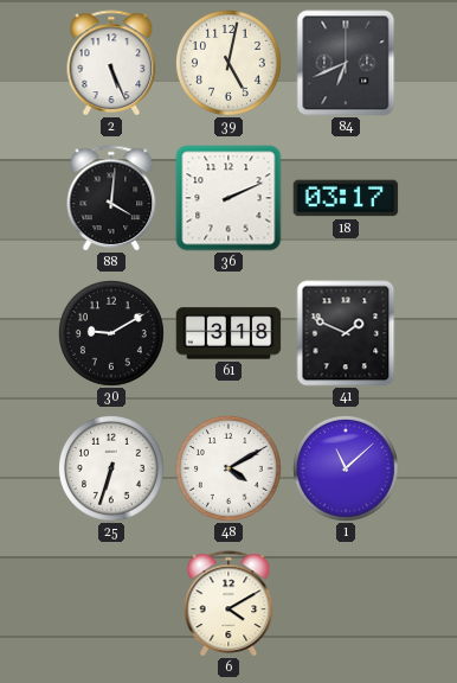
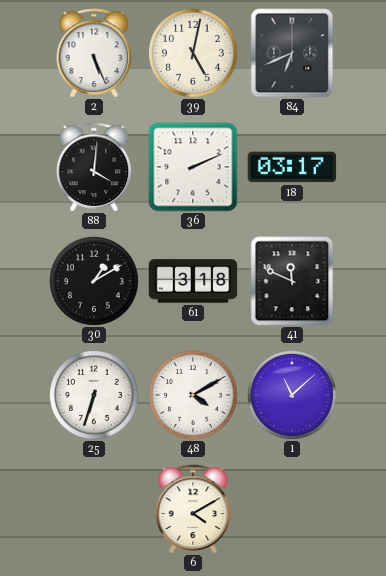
30: 9:10 -> 1:10 (95, 282)
41: 1:49 -> 11:49 (292, 281)
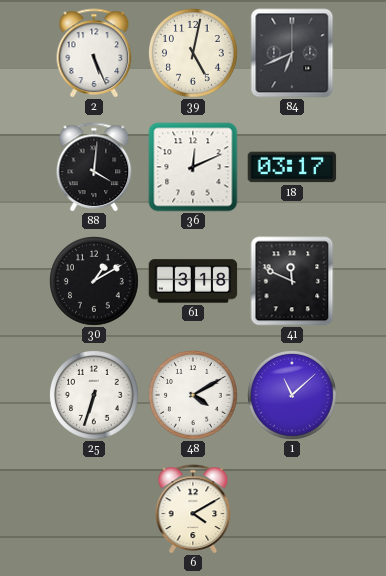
36: 2:11 -> 12:11 (193, 167)
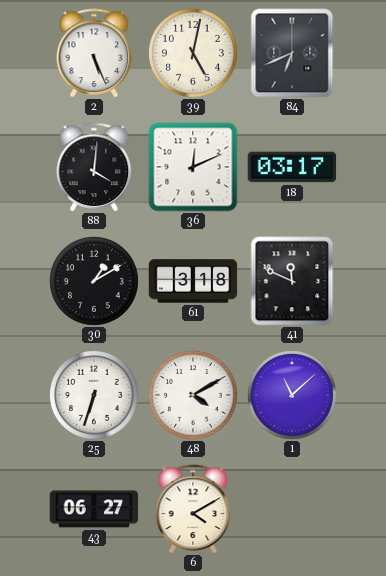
43: none -> 06:27 (94, 509)
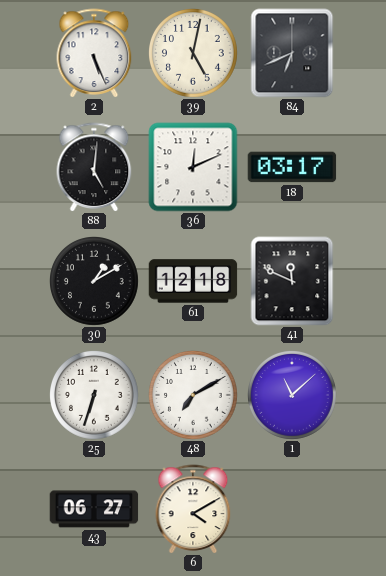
88: 4:01 -> 5:01 (94, 167)
61: 3:18 -> 12:18 (193, 281)
48: 4:10 -> 7:10 (194, 396)
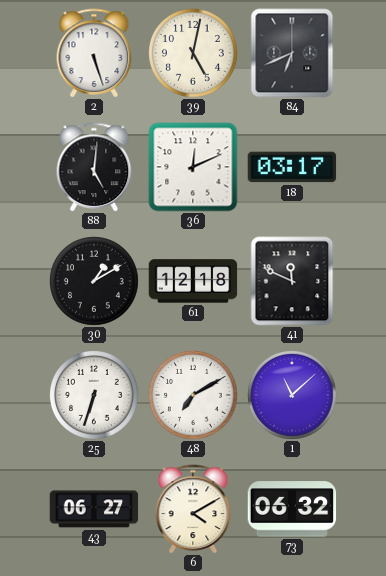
2: 5:26 -> 5:27 (94, 53)
73: none -> 06:32 (292, 509)
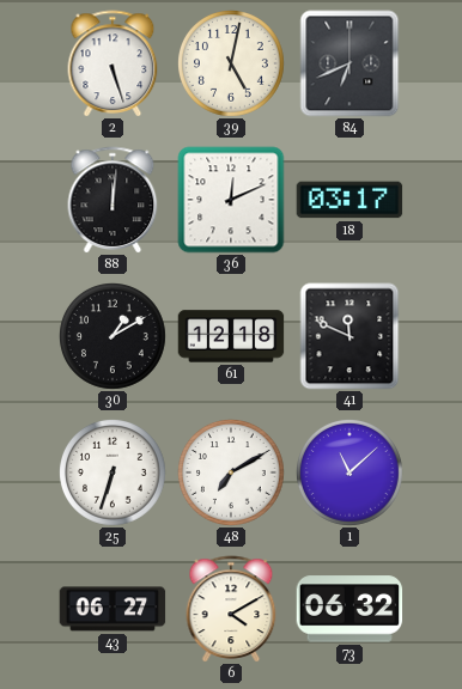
88: 5:01 -> 12:01 (113, 200)
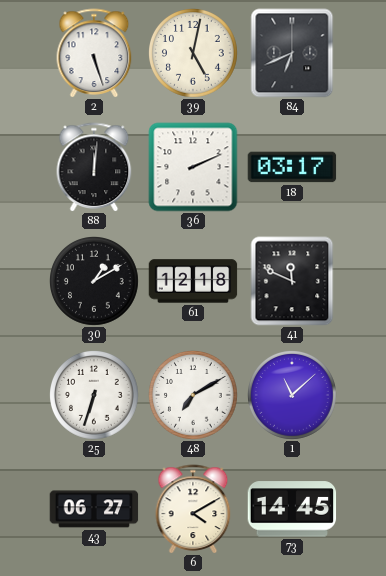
36: 12:11 -> 2:11 (193, 167)
73: 06:32 -> 14:45 (292, 509)
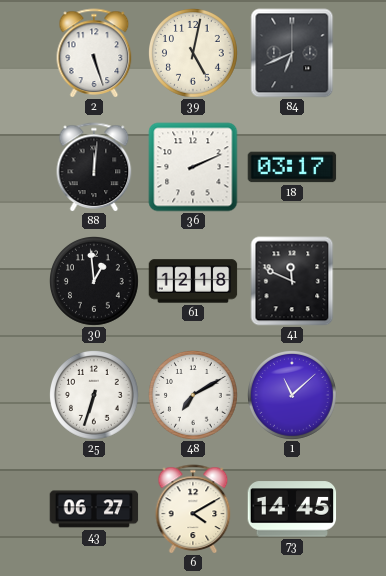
30: 1:10 -> 12:59 (95, 282)
